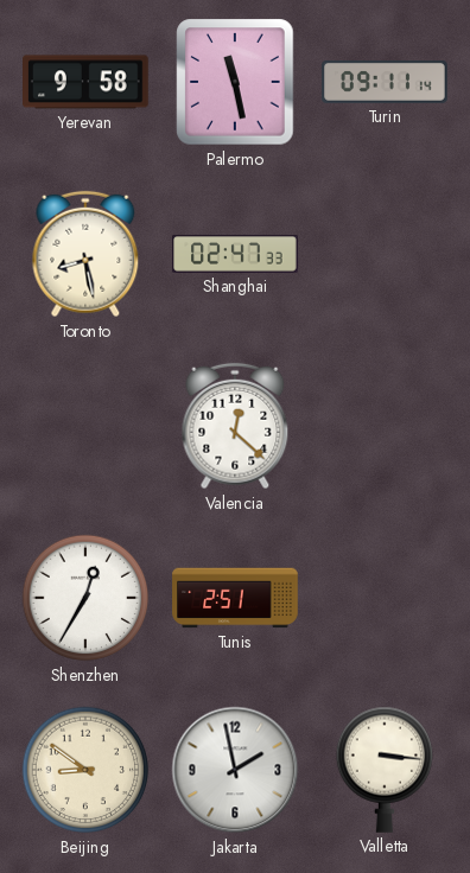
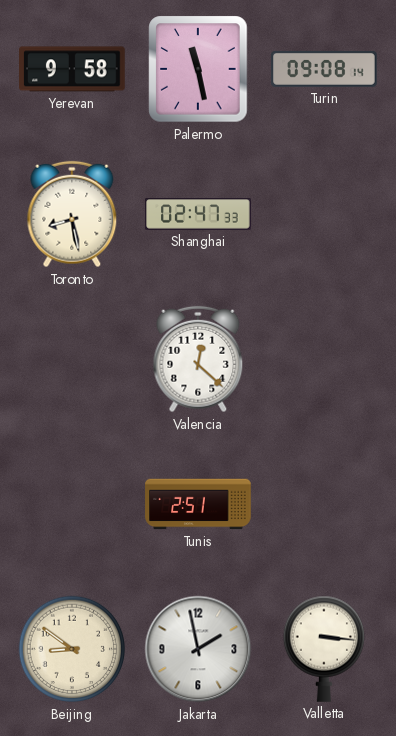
Turin: 09:11 -> 09:08 (324, 69)
Shenzhen: 12:35 -> none (85, 598)
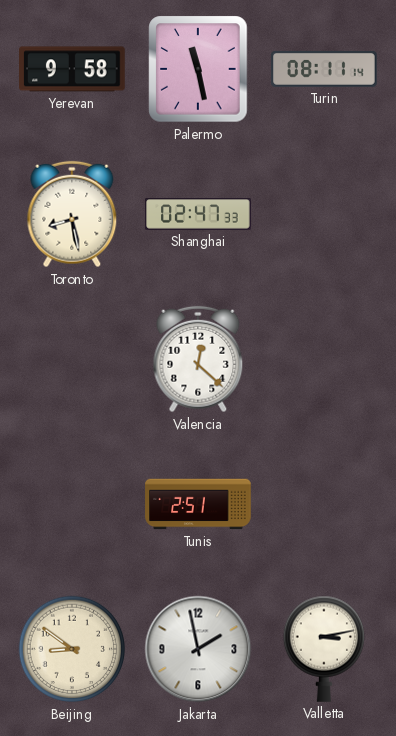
Turin: 09:08 -> 08:11 (324, 69)
Valletta: 3:16 -> 3:13 (323, 649)
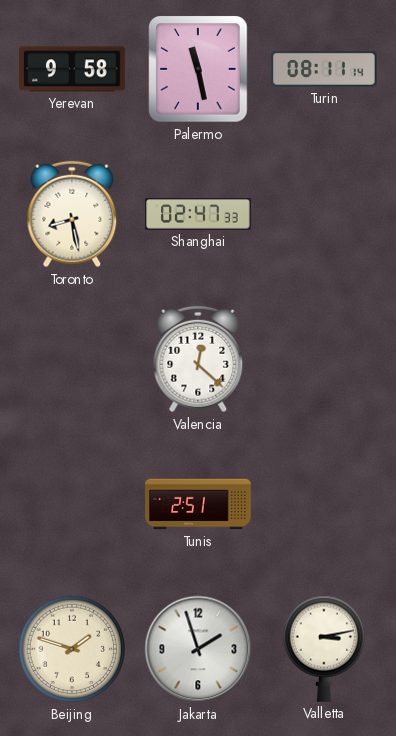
Beijing: 8:51 -> 1:48 (72, 649)
Jakarta: 1:58 -> 1:57 (198, 649)
